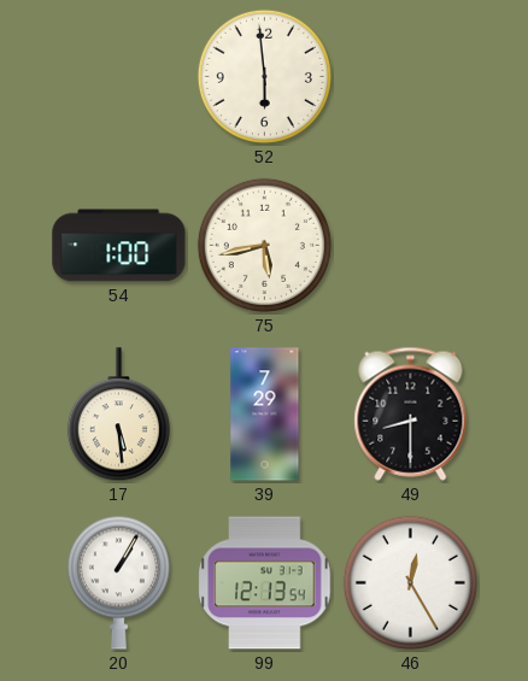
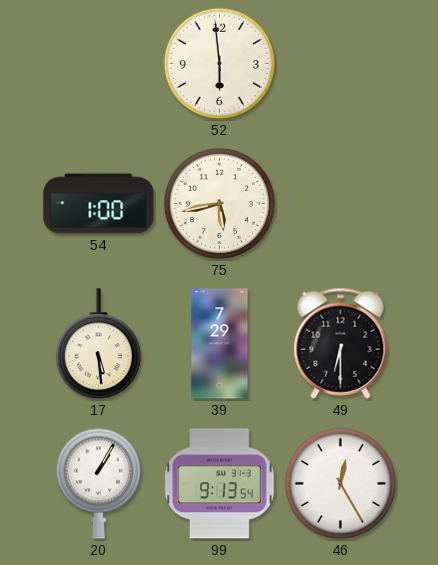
49: 8:30 -> 6:30 (341, 343)
99: 12:13 -> 9:13 (220, 484)
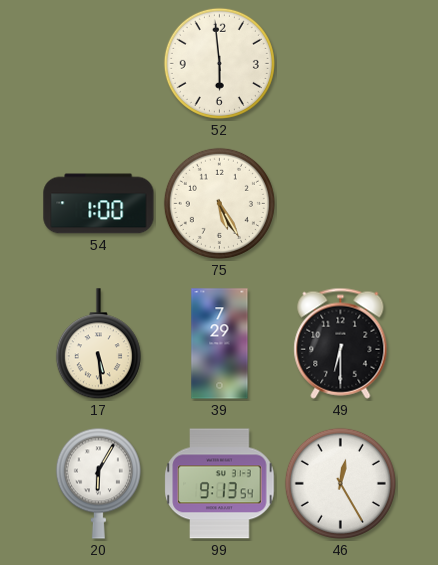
75: 5:43 -> 5:25 (219, 203)
20: 1:05 -> 6:05 (98, 483)
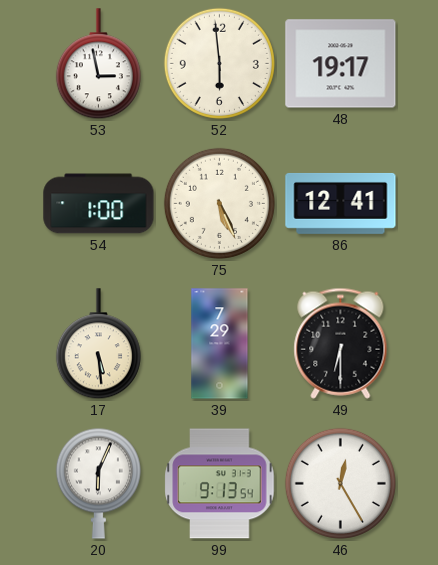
53: none -> 2:58 (98, 64)
48: none -> 19:17 (341, 64)
75: 5:25 -> 5:26 (219, 203)
86: none -> 12:41 (341, 203)
20: 6:05 -> 6:04 (98, 483)
